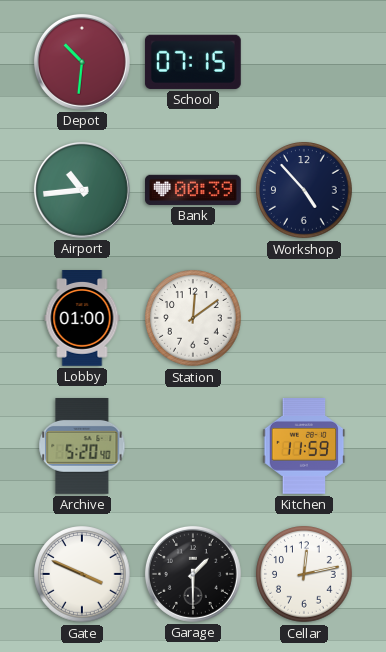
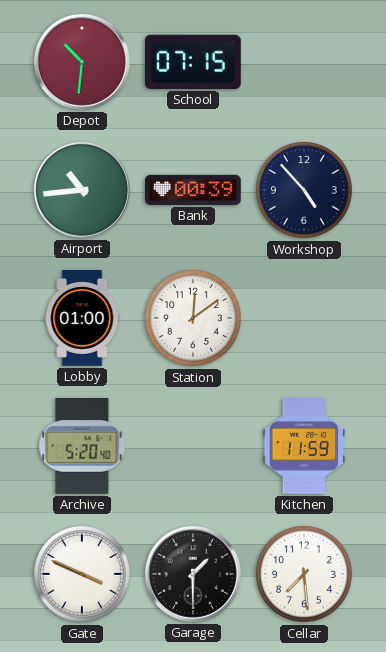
Cellar: 12:13 -> 7:29 (304, 574)
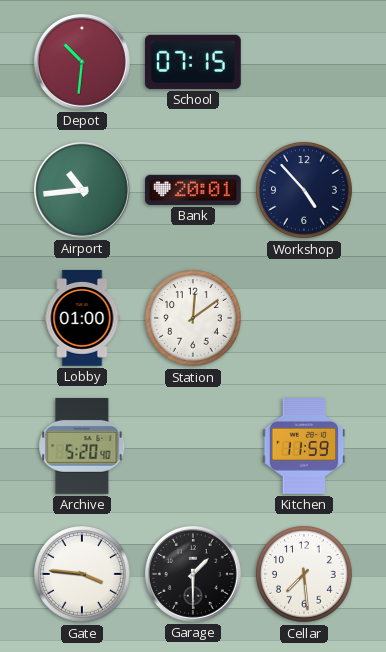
Bank: 00:39 -> 20:01 (194, 190)
Gate: 3:49 -> 3:46 (82, 574)
